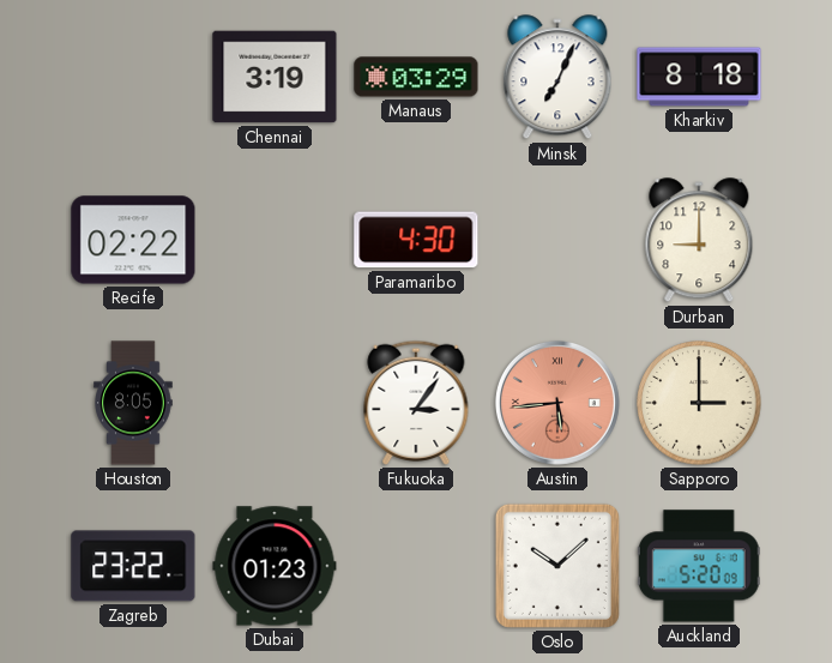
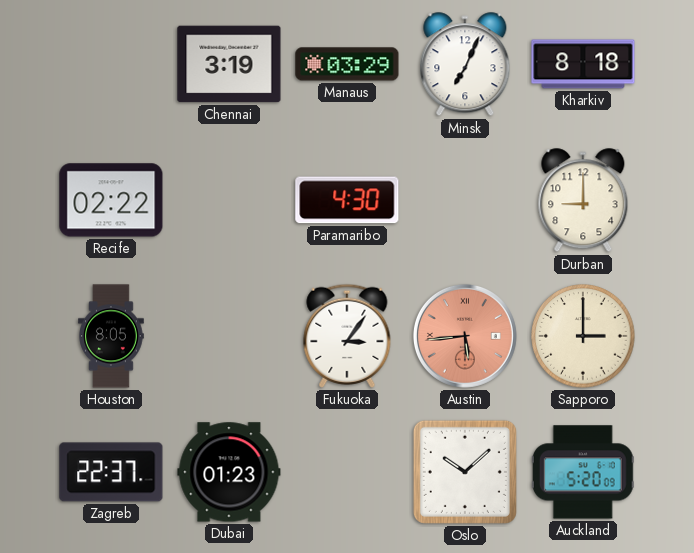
Zagreb: 23:22 -> 22:37 (111, 472)
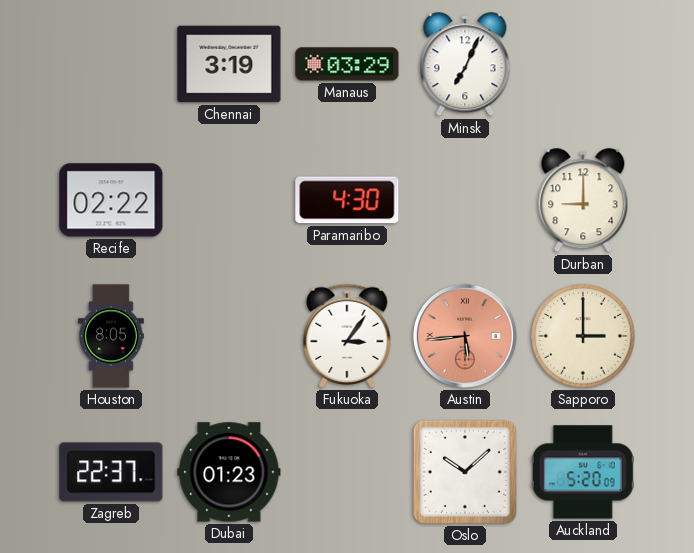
Kharkiv: 8:18 -> none (583, 64)
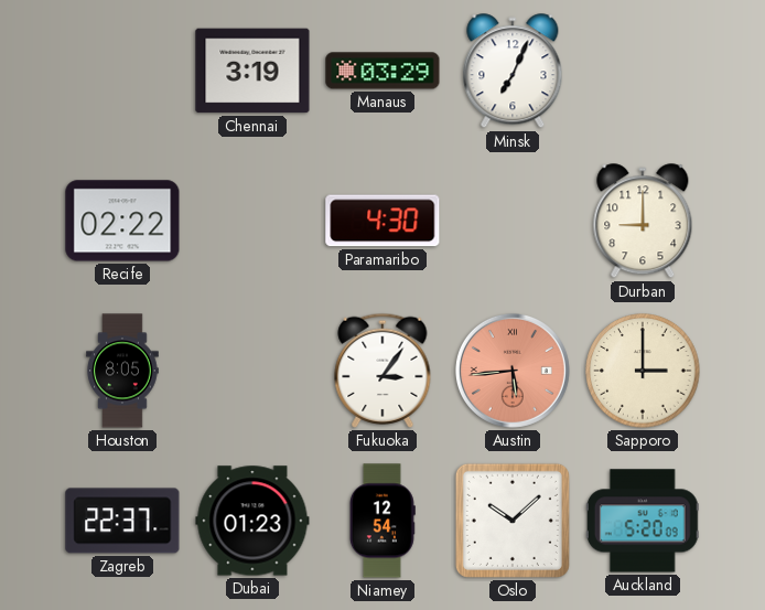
Niamey: none -> 12:54 (382, 521)
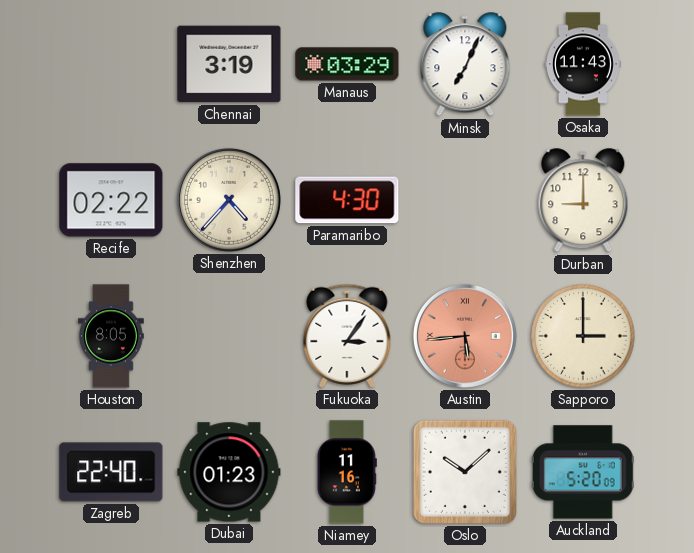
Osaka: none -> 11:43 (584, 64)
Shenzhen: none -> 4:37 (229, 200)
Zagreb: 22:37 -> 22:40 (111, 472)
Niamey: 12:54 -> 11:16 (347, 472)
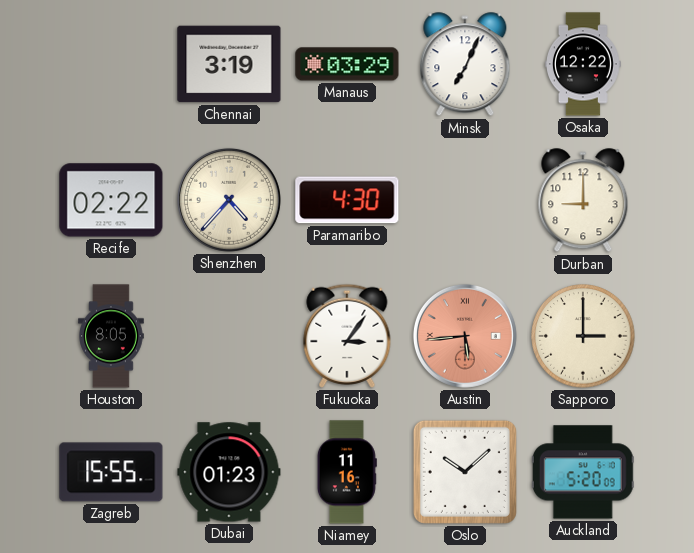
Osaka: 11:43 -> 12:22 (584, 64)
Zagreb: 22:40 -> 15:55 (111, 472)
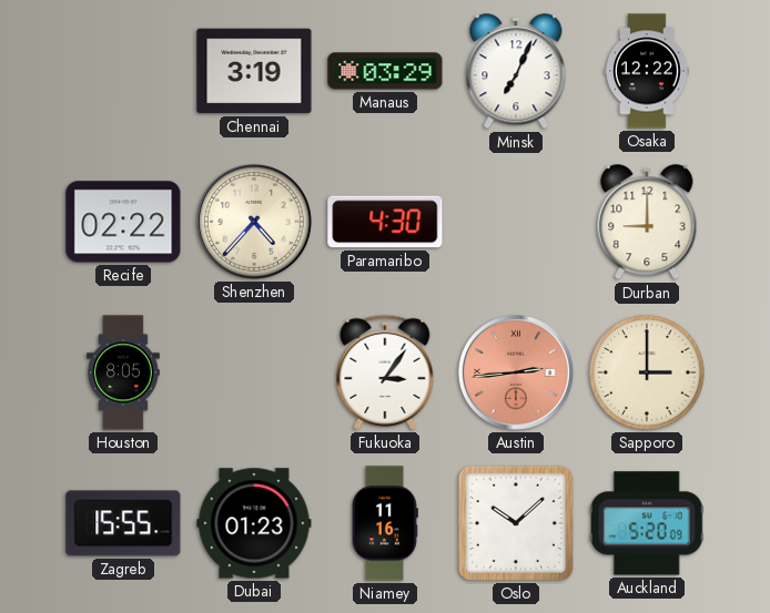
Austin: 5:44 -> 2:44 (516, 372)
